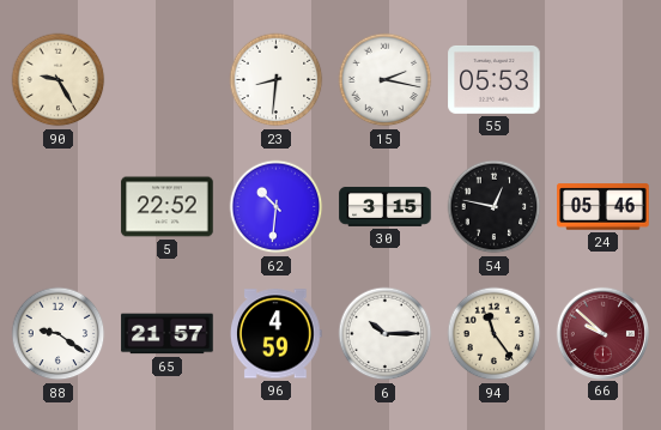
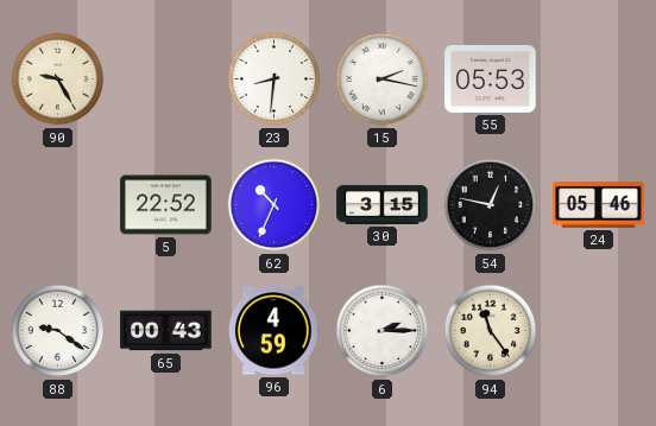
62: 10:31 -> 10:34 (275, 205)
65: 21:57 -> 00:43 (166, 331)
6: 10:15 -> 2:15 (383, 331)
66: 9:52 -> none (602, 333)
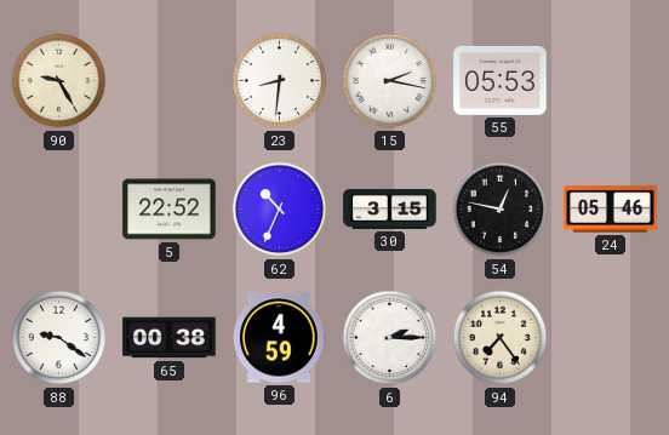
65: 00:43 -> 00:38 (170, 338)
94: 11:24 -> 7:24 (501, 338)
